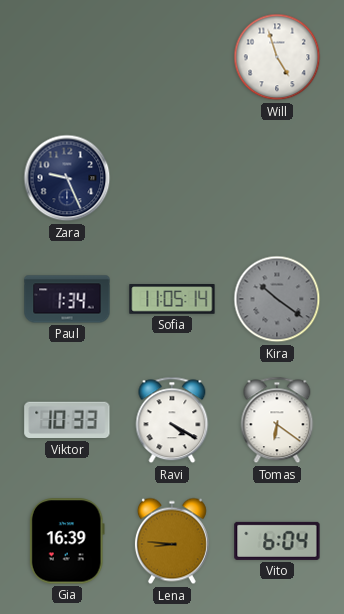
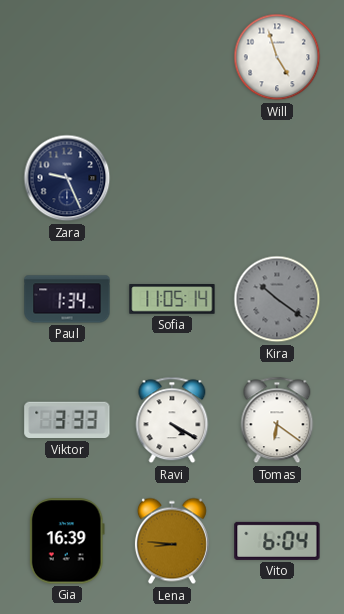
Viktor: 10:33 -> 3:33 (67, 420)
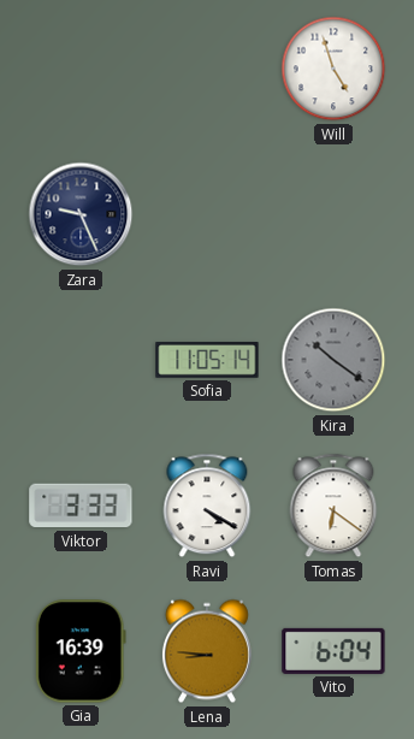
Paul: 1:34 -> none (67, 299)
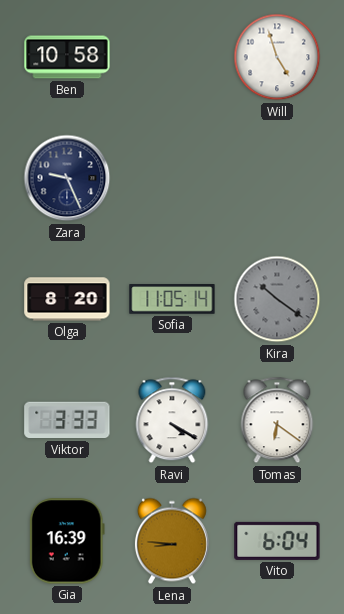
Ben: none -> 10:58 (67, 57)
Olga: none -> 8:20 (67, 299)
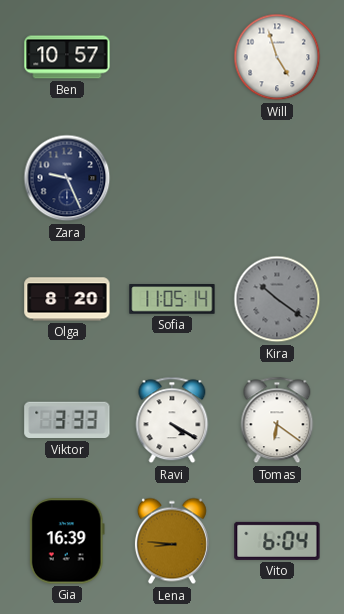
Ben: 10:58 -> 10:57 (67, 57)
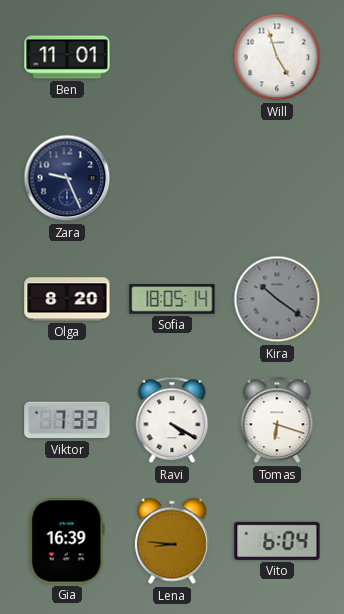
Ben: 10:57 -> 11:01 (67, 57)
Sofia: 11:05 -> 18:05 (172, 299)
Viktor: 3:33 -> 7:33 (67, 420)
Tomas: 6:21 -> 6:18 (277, 420)
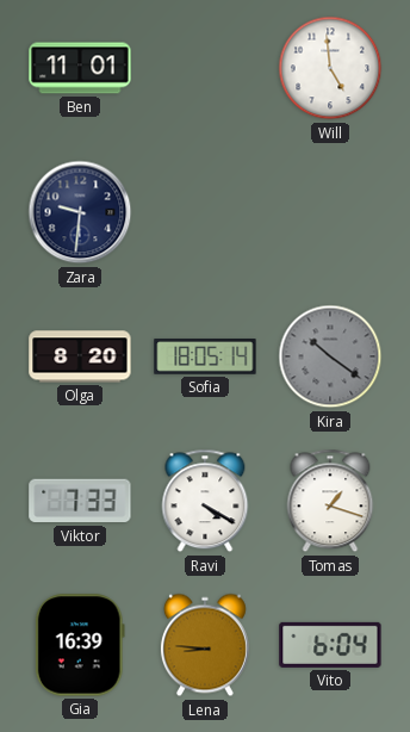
Will: 4:57 -> 4:59 (330, 68)
Zara: 9:26 -> 9:31 (80, 212)
Tomas: 6:18 -> 1:18 (330, 501)
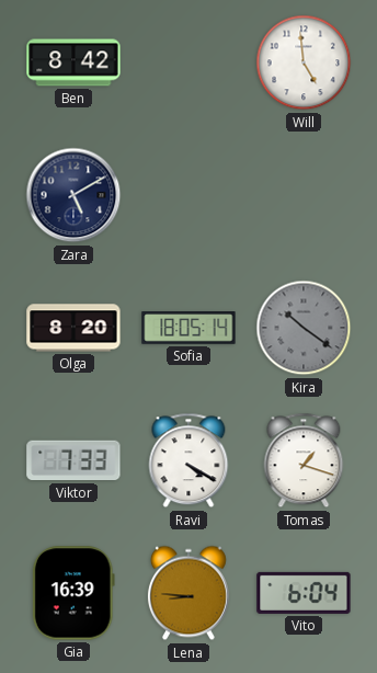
Ben: 11:01 -> 8:42 (73, 62)
Zara: 9:31 -> 5:10 (73, 195)
